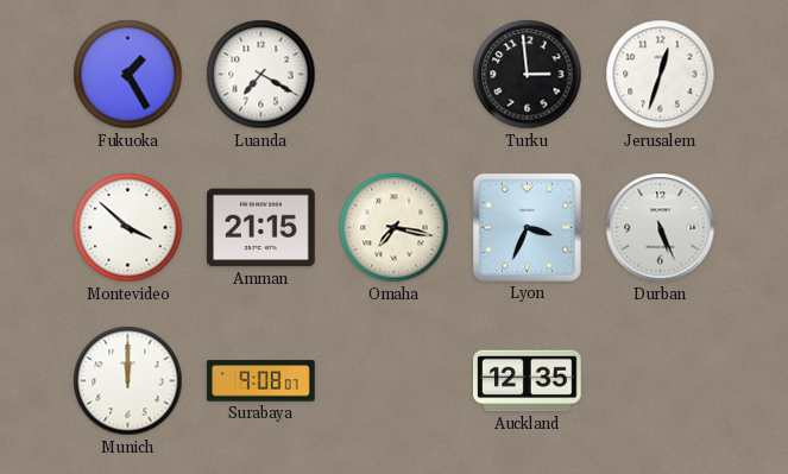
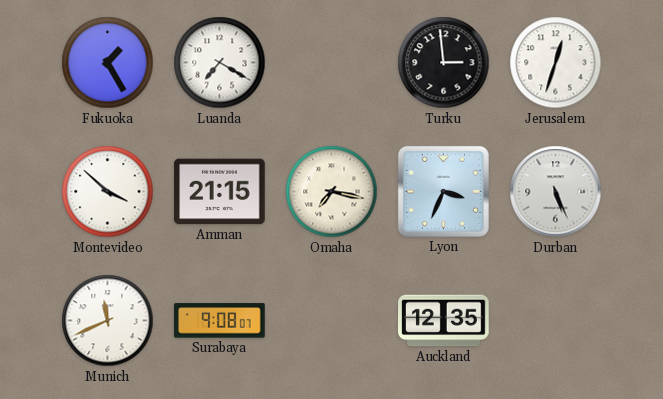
Munich: 12:00 -> 11:41 (108, 321)
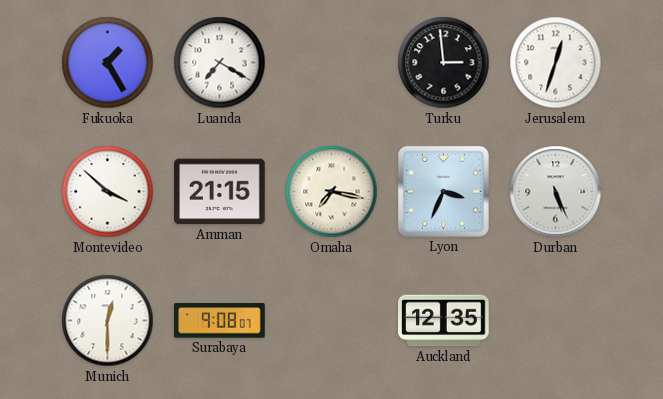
Munich: 11:41 -> 12:30 (108, 321)
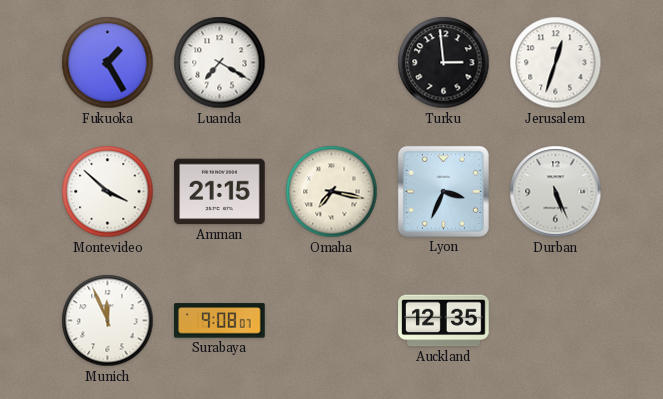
Munich: 12:30 -> 11:56 (108, 321)
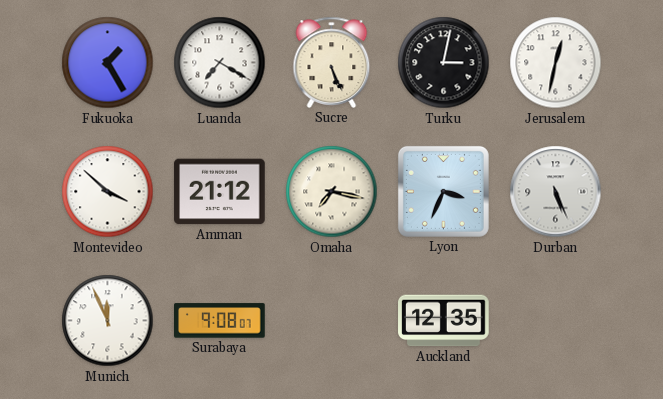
Sucre: none -> 5:26 (332, 62)
Turku: 2:59 -> 3:02 (444, 63)
Jerusalem: 12:33 -> 12:32 (556, 63)
Amman: 21:15 -> 21:12 (220, 192)
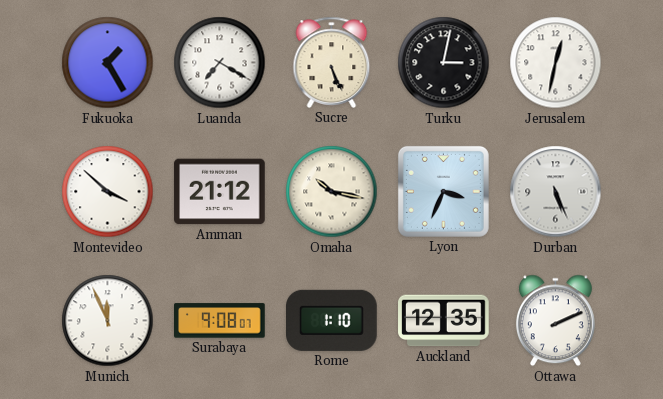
Omaha: 7:17 -> 10:17 (332, 192)
Rome: none -> 1:10 (332, 320)
Ottawa: none -> 2:11 (555, 321)
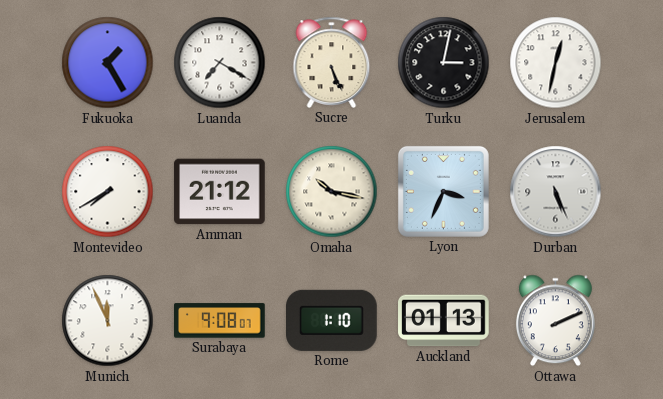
Montevideo: 3:52 -> 7:40 (108, 192)
Auckland: 12:35 -> 01:13 (444, 321)
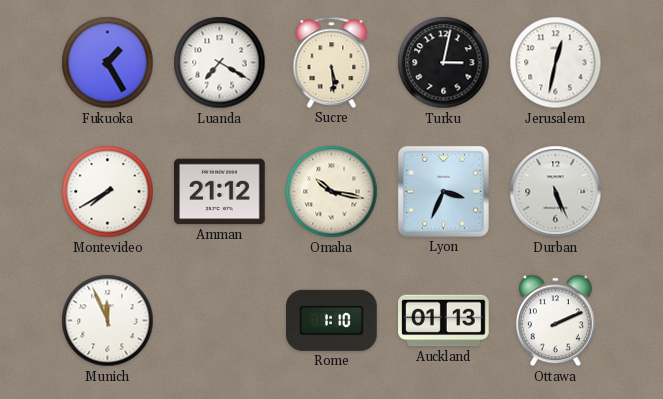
Sucre: 5:26 -> 5:29 (332, 62)
Surabaya: 9:08 -> none (220, 321)
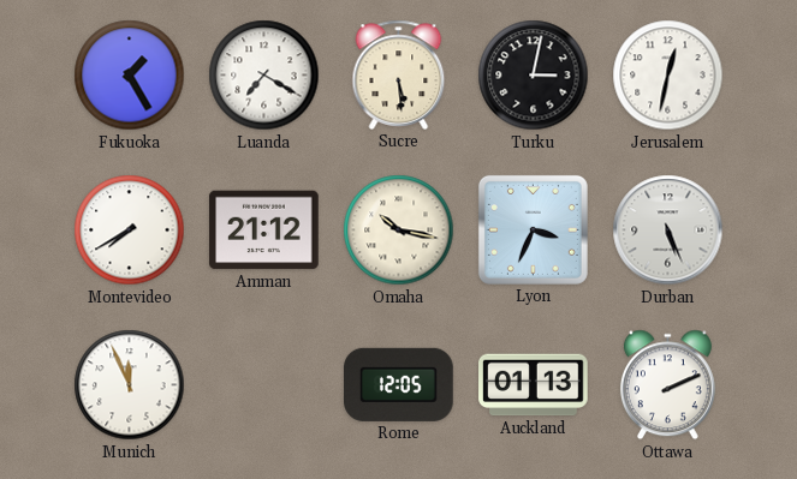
Rome: 1:10 -> 12:05 (399, 384)
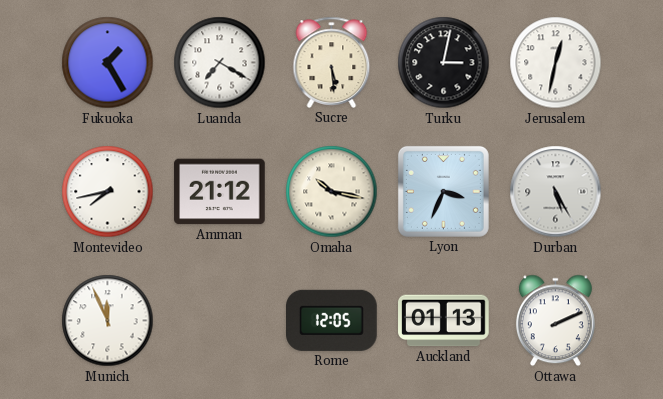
Montevideo: 7:40 -> 7:43 (108, 192)
Durban: 5:26 -> 5:25 (556, 192)
